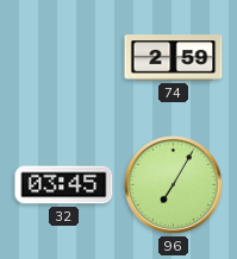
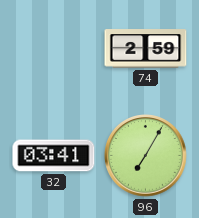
32: 03:45 -> 03:41 (54, 156)
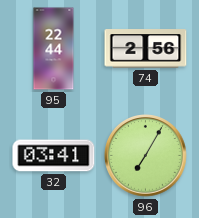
95: none -> 22:44 (54, 49)
74: 2:59 -> 2:56 (146, 49)
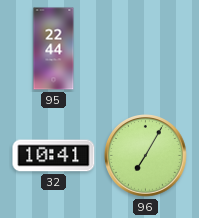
74: 2:56 -> none (146, 49)
32: 03:41 -> 10:41 (54, 156)
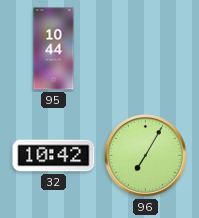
95: 22:44 -> 10:44 (54, 49)
32: 10:41 -> 10:42 (54, 156)
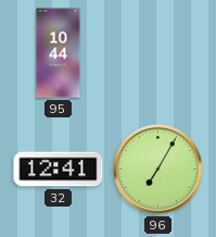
32: 10:42 -> 12:41 (59, 170)
